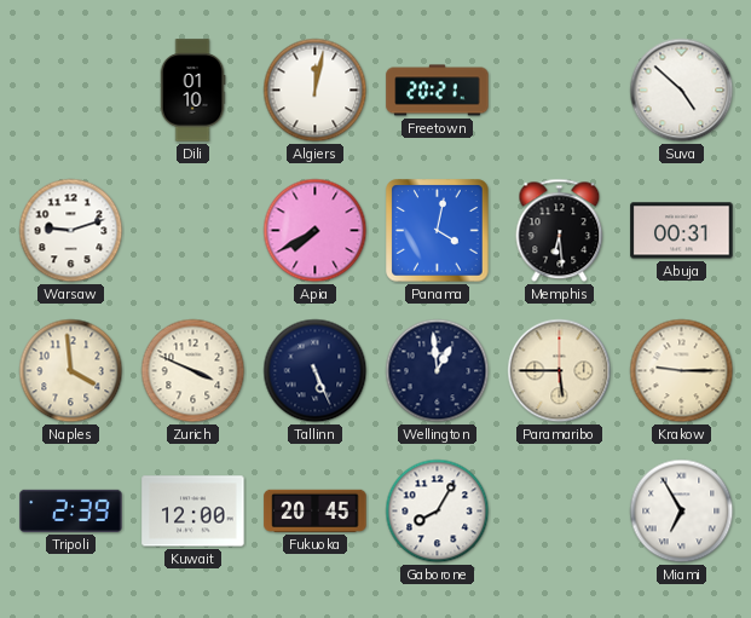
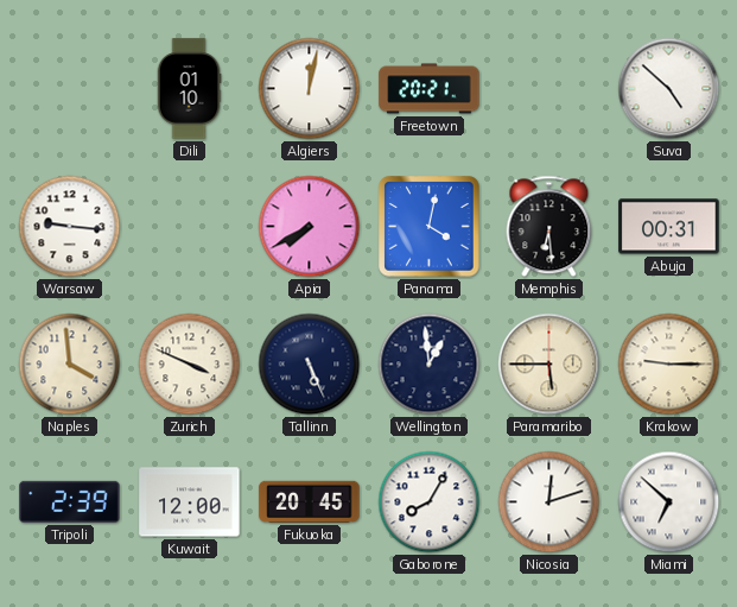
Warsaw: 9:12 -> 9:16 (70, 227)
Nicosia: none -> 12:12 (549, 502)
Miami: 6:55 -> 6:52 (669, 502)
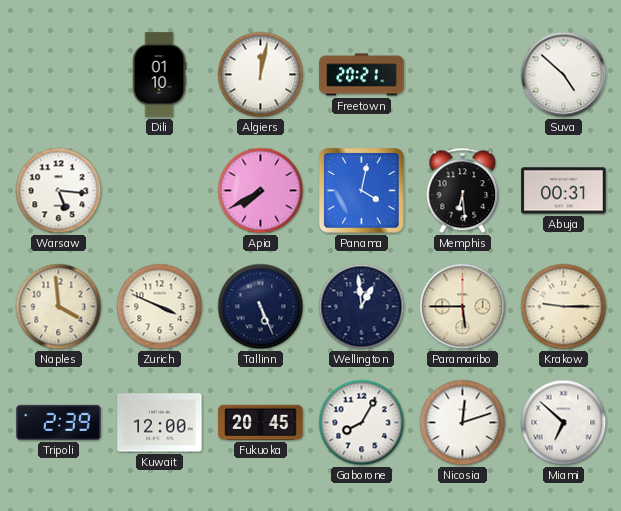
Warsaw: 9:16 -> 5:16 (59, 191)
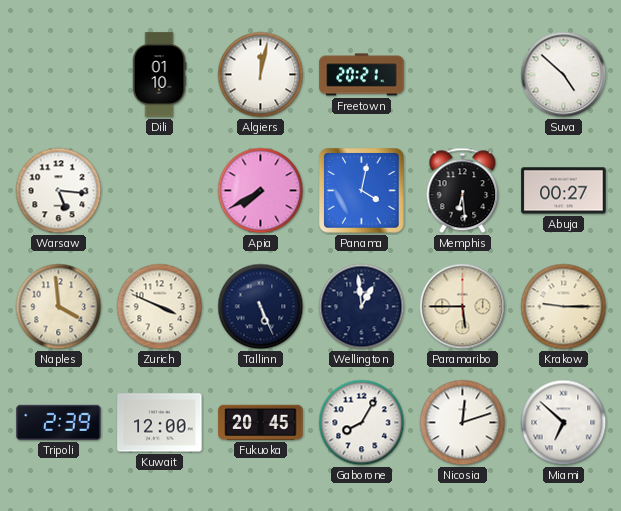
Abuja: 00:31 -> 00:27 (564, 191)
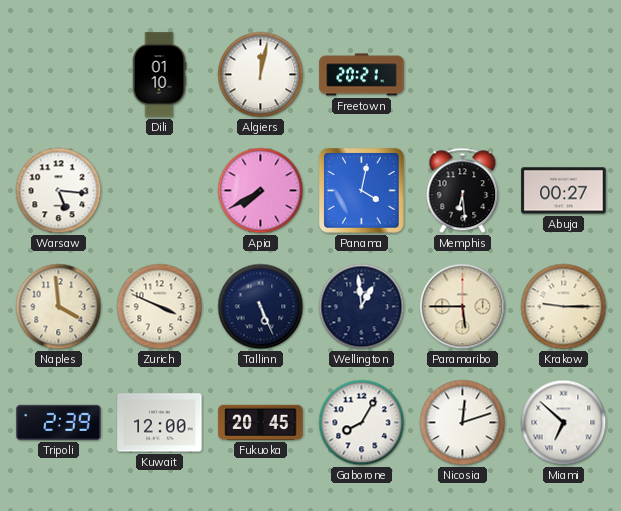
Suva: 4:52 -> none (564, 75)
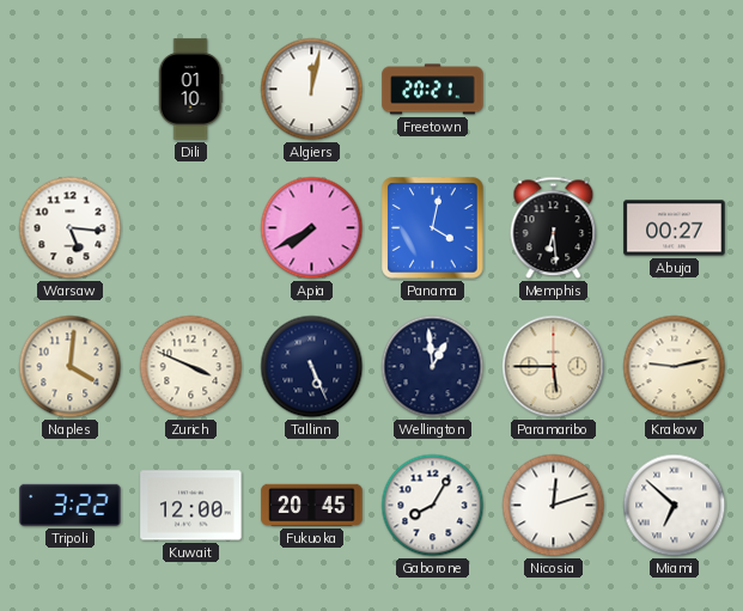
Naples: 3:59 -> 4:01 (71, 367)
Krakow: 9:15 -> 9:13 (675, 367)
Tripoli: 2:39 -> 3:22 (71, 505)
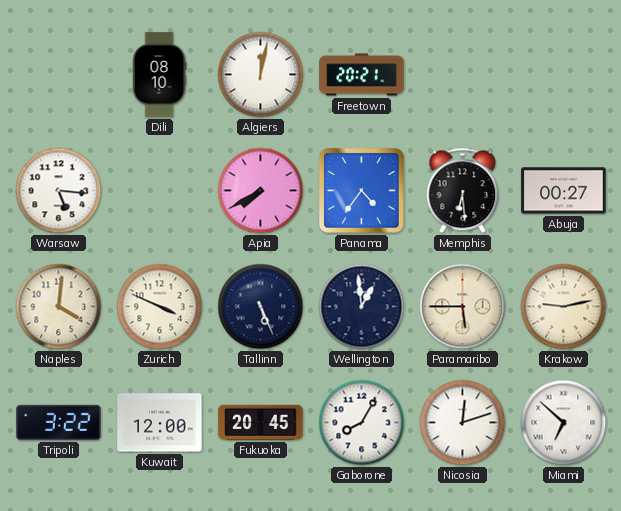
Dili: 01:10 -> 08:10 (159, 75)
Panama: 4:02 -> 4:36 (362, 191)
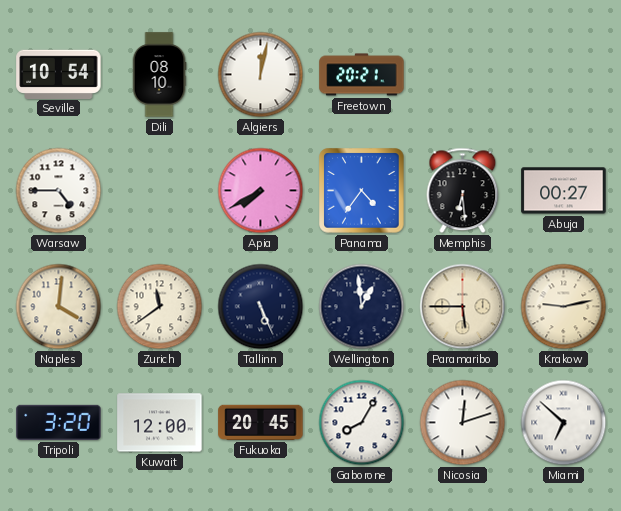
Seville: none -> 10:54 (59, 74)
Warsaw: 5:16 -> 4:45 (59, 191)
Zurich: 3:49 -> 11:39 (160, 307)
Tripoli: 3:22 -> 3:20 (59, 422)
